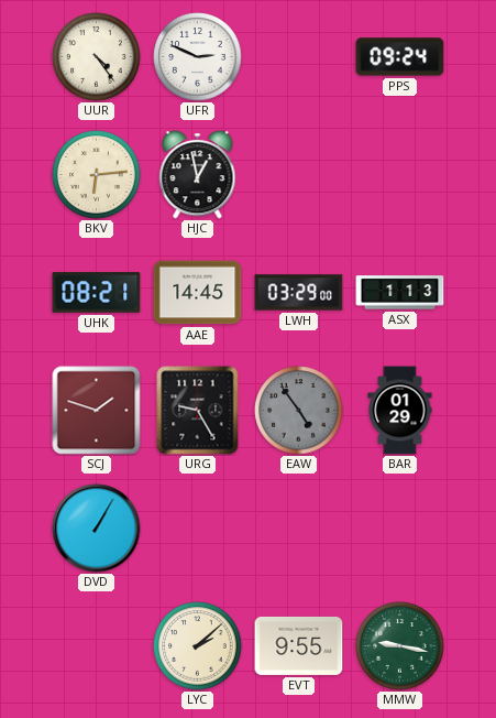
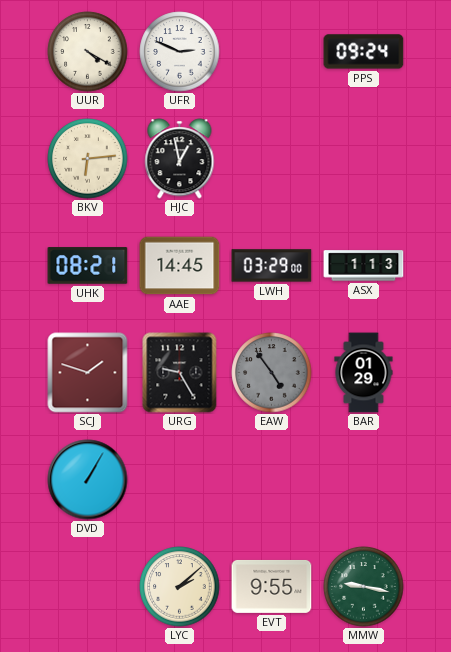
UUR: 4:24 -> 4:20 (88, 52)
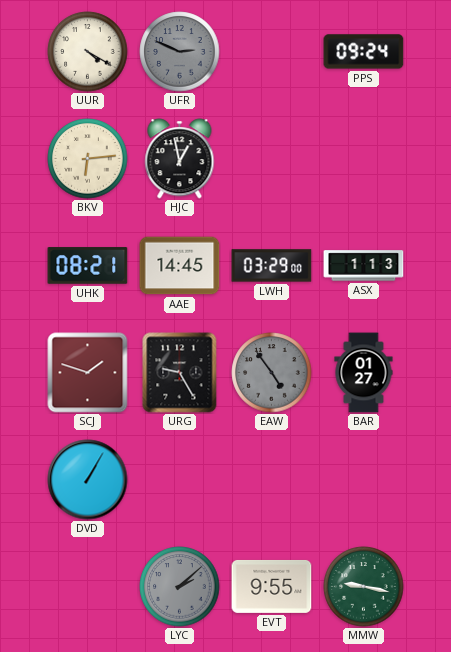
UFR dial: white -> grey (180, 52)
BAR: 01:29 -> 01:27 (364, 373)
LYC dial: cream -> grey (180, 587)
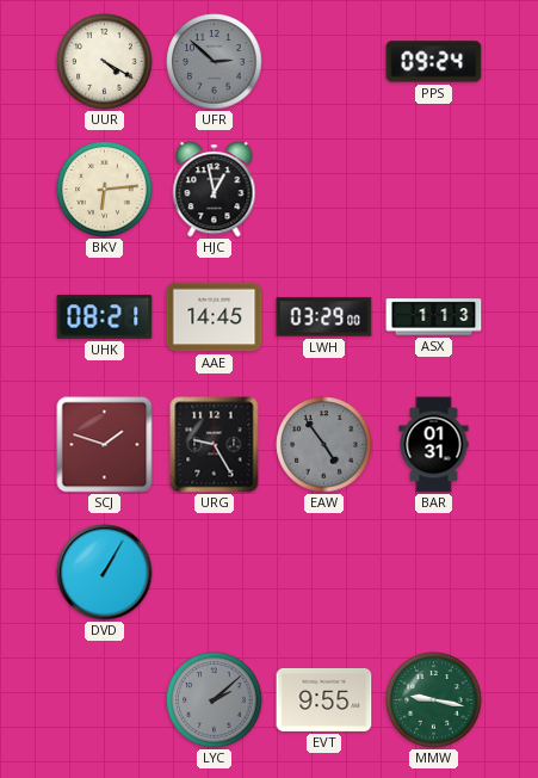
UFR: 2:49 -> 2:52 (215, 62)
BAR: 01:27 -> 01:31 (434, 445)
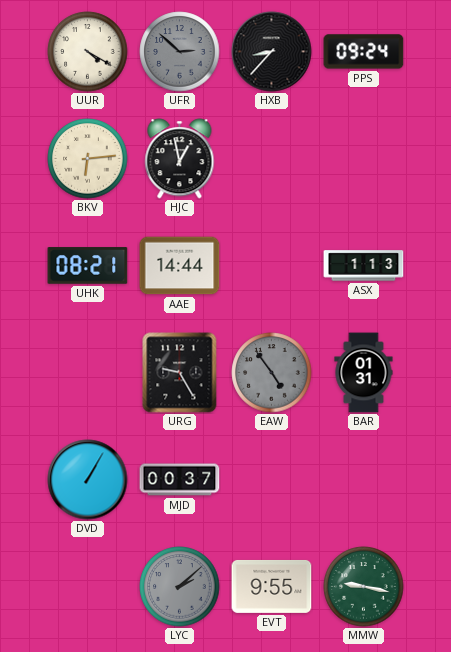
HXB: none -> 8:37 (272, 52)
AAE: 14:45 -> 14:44 (180, 266)
LWH: 03:29 -> none (324, 317)
SCJ: 1:48 -> none (105, 445)
MJD: none -> 00:37 (180, 480)
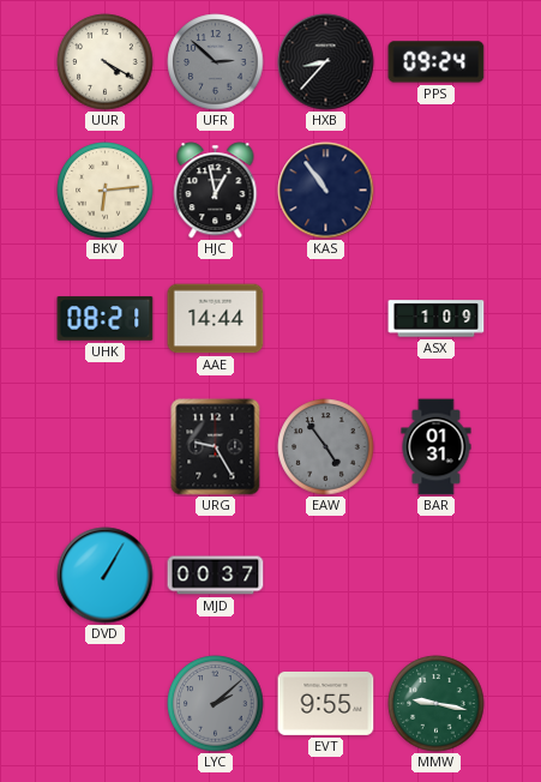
KAS: none -> 10:54 (326, 191)
ASX: 1:13 -> 1:09 (437, 319)
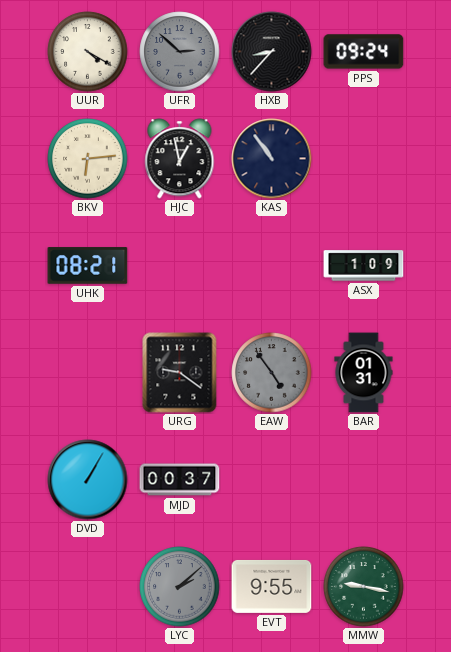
AAE: 14:44 -> none (216, 319)
URG: 9:25 -> 9:21 (180, 373)
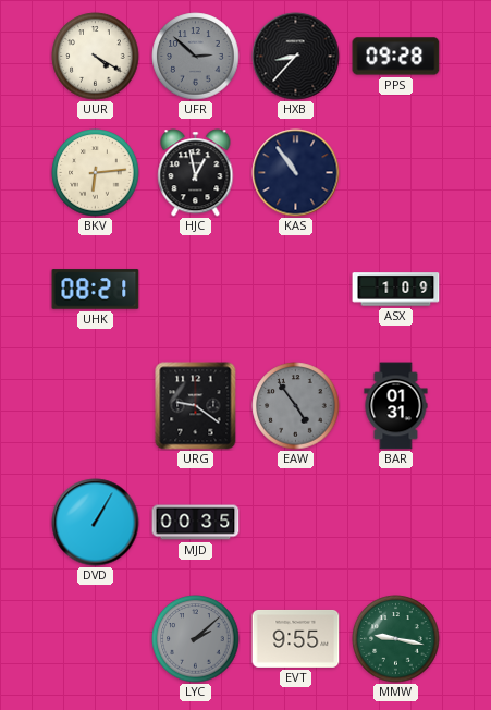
PPS: 09:24 -> 09:28 (396, 57)
MJD: 00:37 -> 00:35 (196, 523)
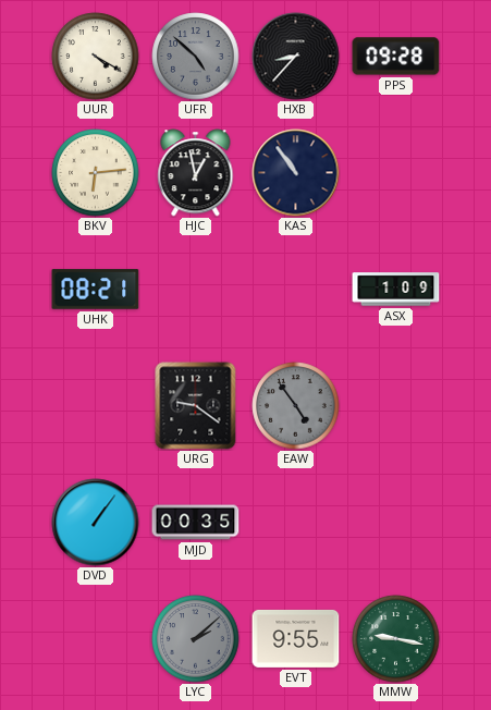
UFR: 2:52 -> 4:52 (196, 57)
BAR: 01:31 -> none (396, 406)
DVD: 1:05 -> 1:06 (96, 523)
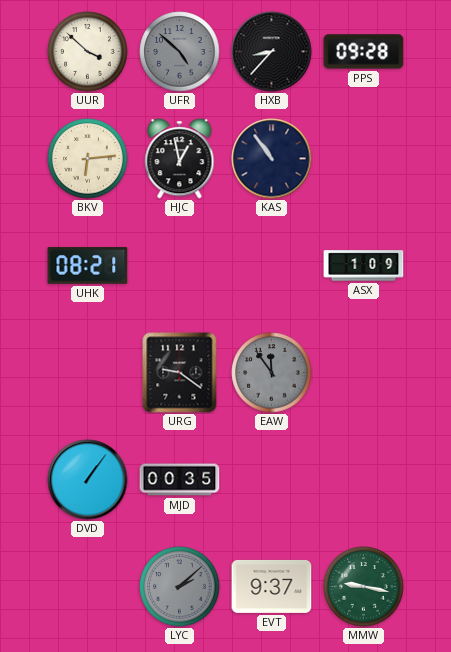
UUR: 4:20 -> 3:52 (88, 52)
EAW: 4:54 -> 11:54 (272, 373)
EVT: 9:55 -> 9:37 (272, 586)
